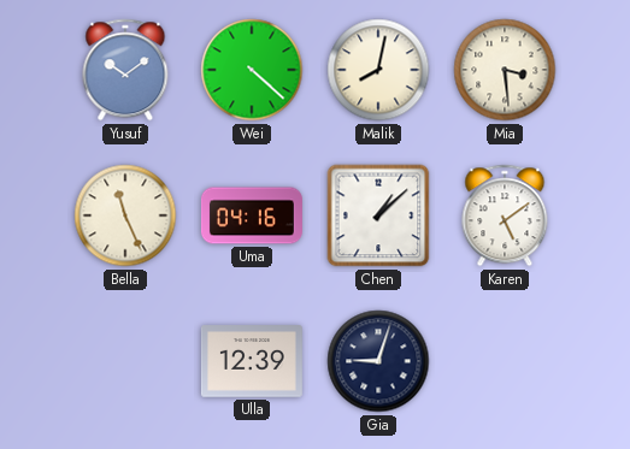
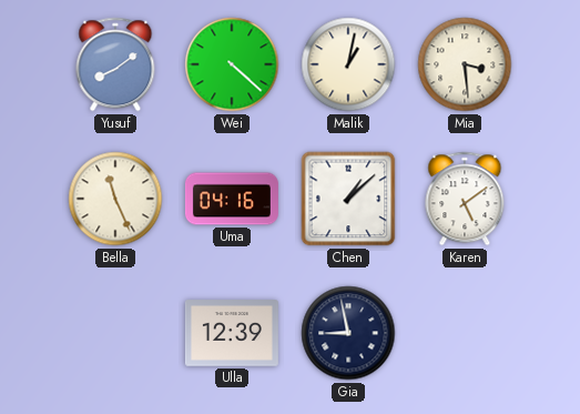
Yusuf: 10:09 -> 8:09 (115, 64)
Malik: 8:02 -> 1:02 (348, 64)
Gia: 9:03 -> 8:58 (348, 333)
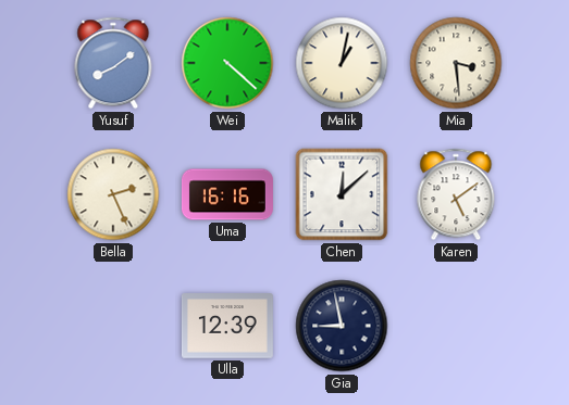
Bella: 11:26 -> 2:26 (113, 194)
Uma: 04:16 -> 16:16 (227, 194)
Chen: 1:08 -> 12:08 (342, 194)
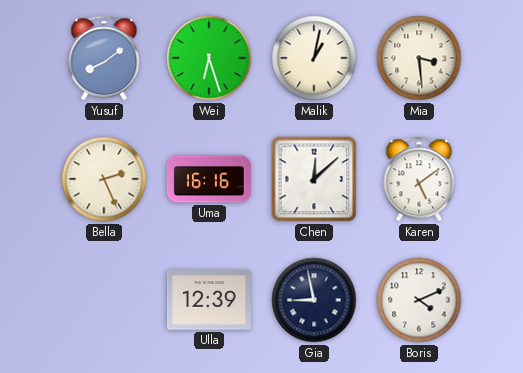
Wei: 4:22 -> 6:27 (209, 58)
Boris: none -> 4:11 (419, 300)
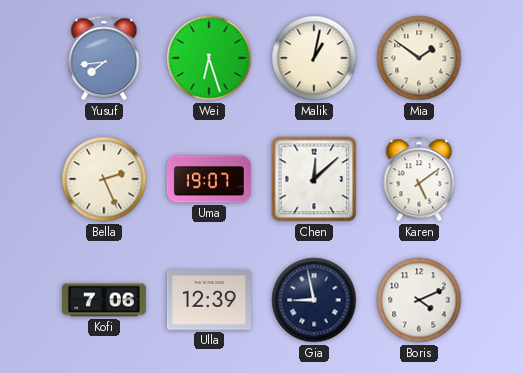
Yusuf: 8:09 -> 7:44 (104, 58)
Mia: 3:29 -> 1:51 (419, 58)
Uma: 16:16 -> 19:07 (209, 179)
Kofi: none -> 7:06 (104, 300)
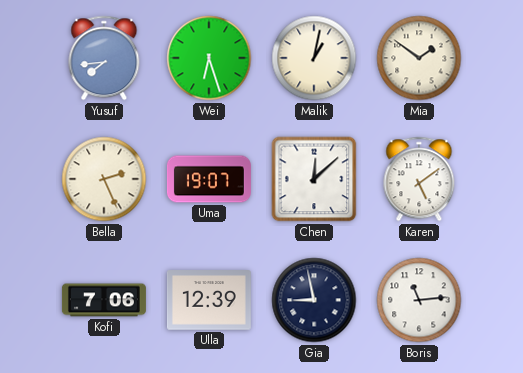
Boris: 4:11 -> 11:14 (419, 300)
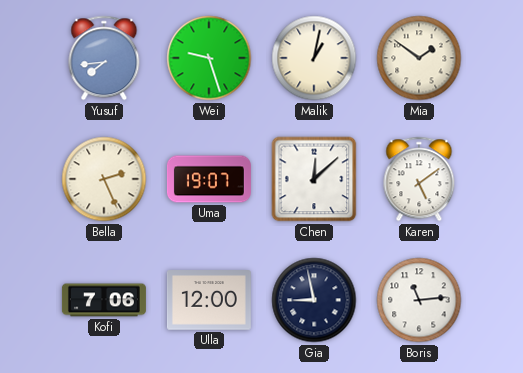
Wei: 6:27 -> 9:27 (209, 58)
Ulla: 12:39 -> 12:00 (209, 300)
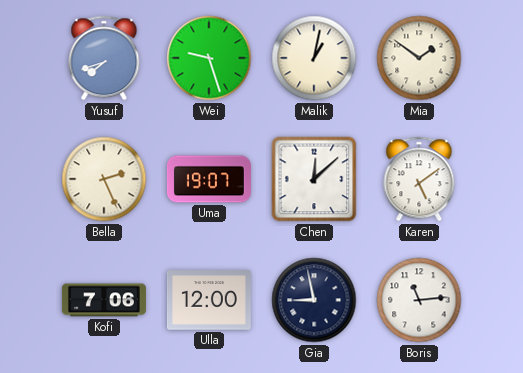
Yusuf: 7:44 -> 7:42 (104, 58)
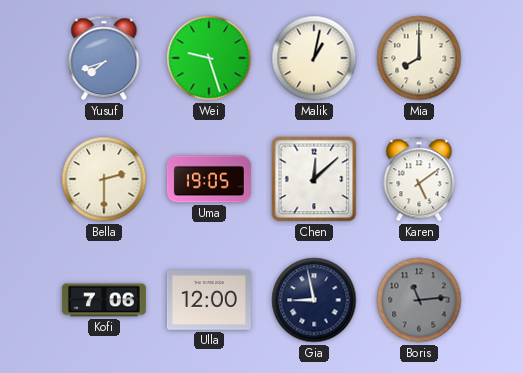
Mia: 1:51 -> 8:00 (419, 58)
Bella: 2:26 -> 2:30 (104, 179)
Uma: 19:07 -> 19:05 (209, 179)
Boris dial: white -> grey (419, 300)
